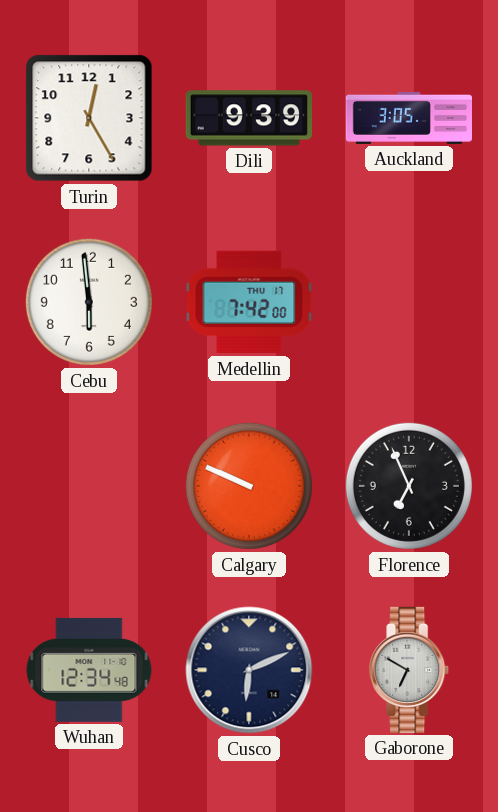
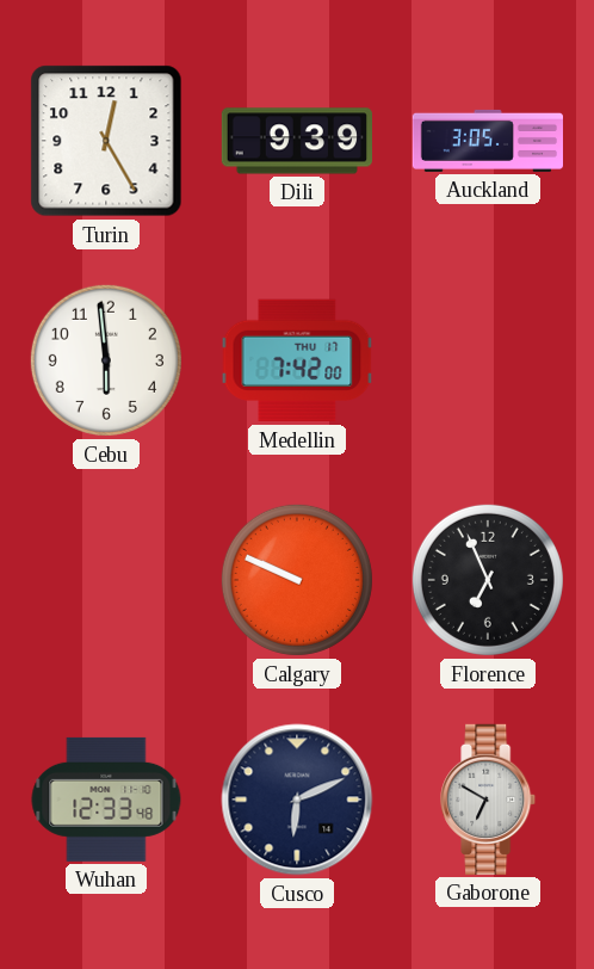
Wuhan: 12:34 -> 12:33 (106, 800)
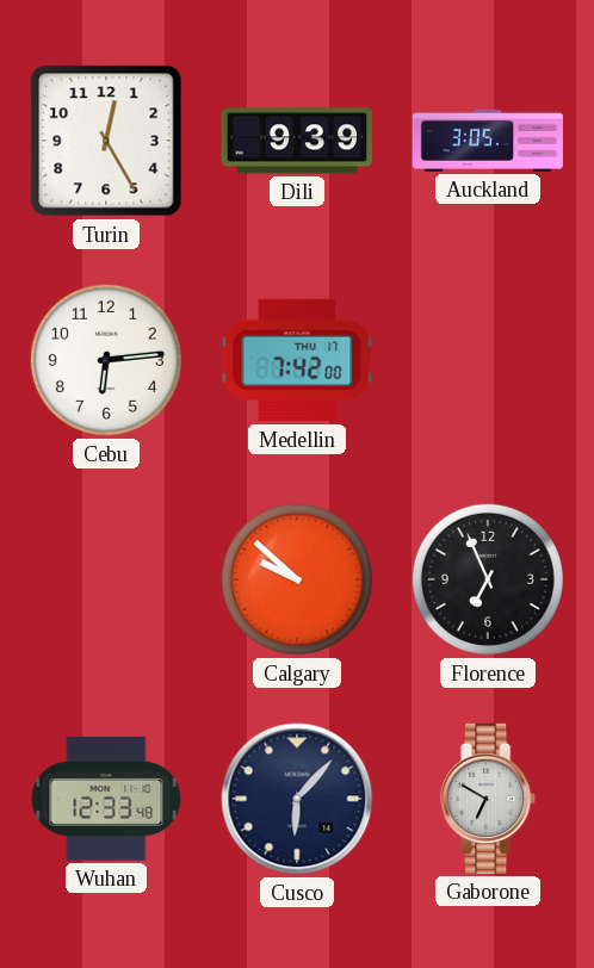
Cebu: 5:59 -> 6:14 (106, 360)
Calgary: 9:49 -> 9:52 (297, 579)
Cusco: 6:11 -> 6:07 (297, 799)
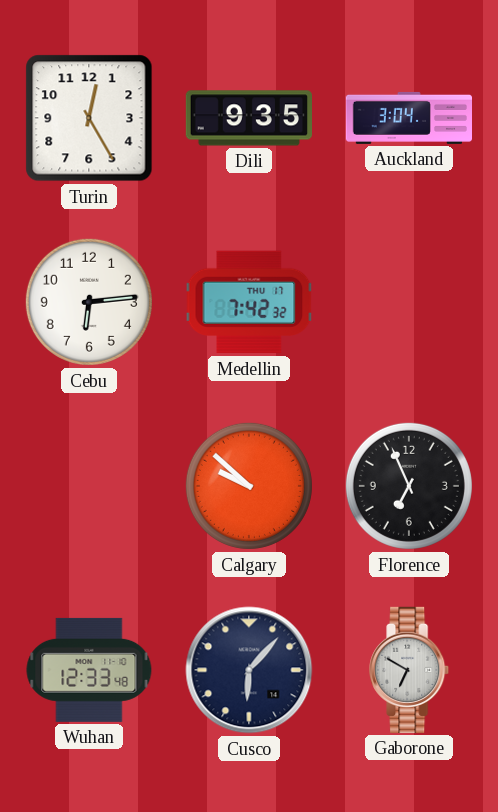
Dili: 9:39 -> 9:35 (248, 118)
Auckland: 3:05 -> 3:04 (408, 118)
Medellin: 7:42:00 -> 7:42:32 (249, 302)
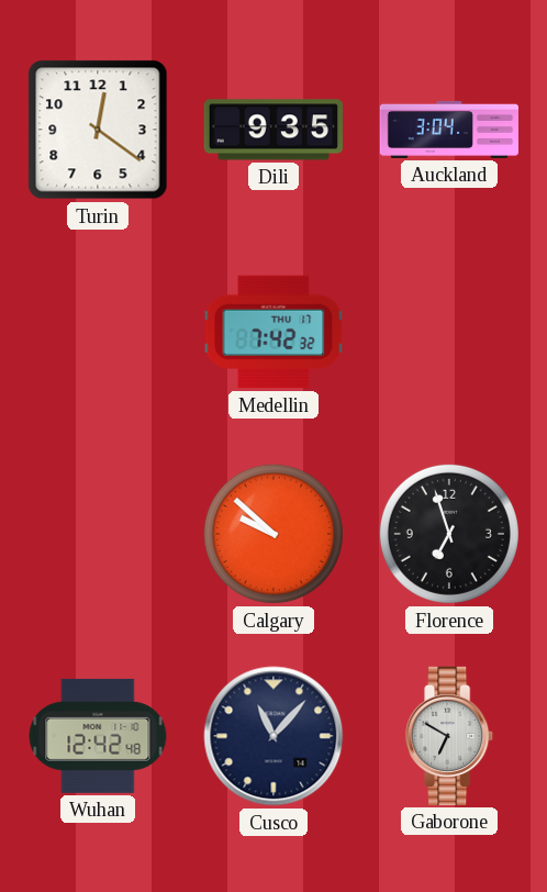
Turin: 12:25 -> 12:21 (98, 130)
Cebu: 6:14 -> none (89, 302)
Florence: 6:56 -> 6:57 (449, 534)
Wuhan: 12:33 -> 12:42 (98, 736)
Cusco: 6:07 -> 11:07 (273, 736)
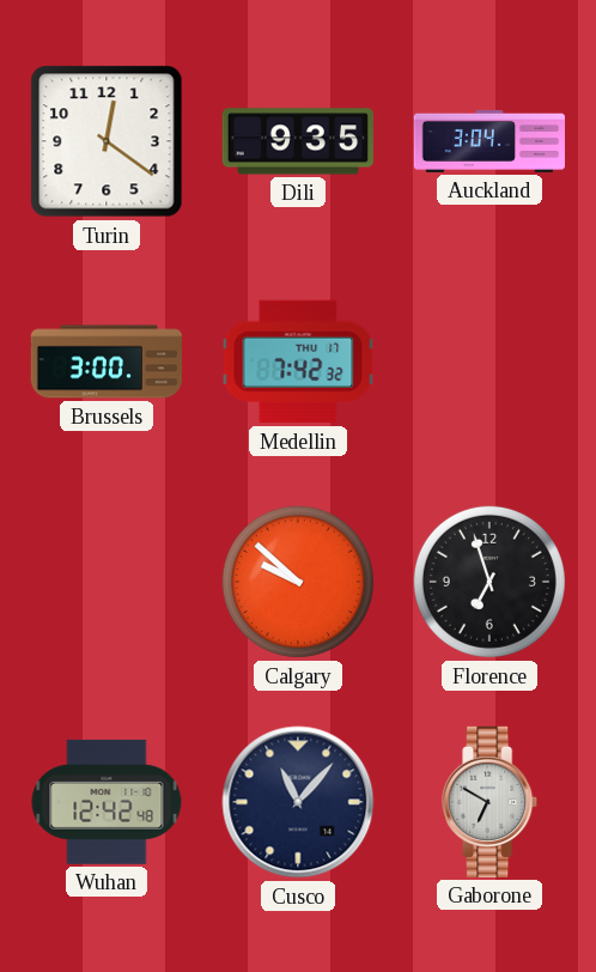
Brussels: none -> 3:00 (105, 362)
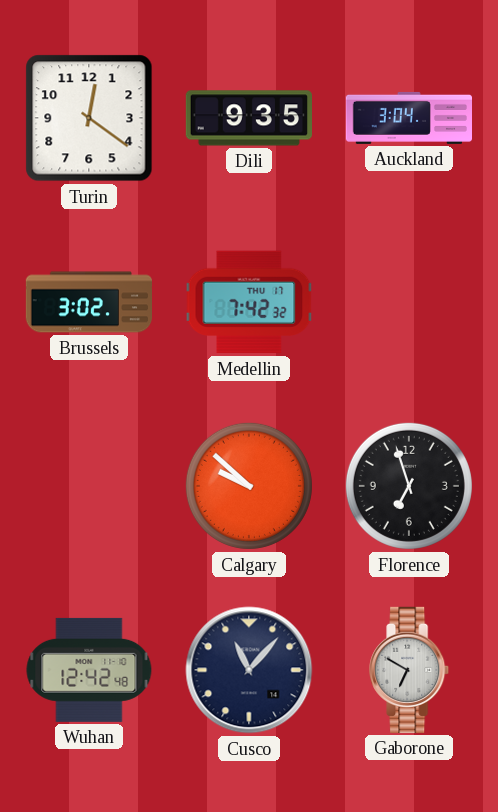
Brussels: 3:00 -> 3:02 (88, 302)
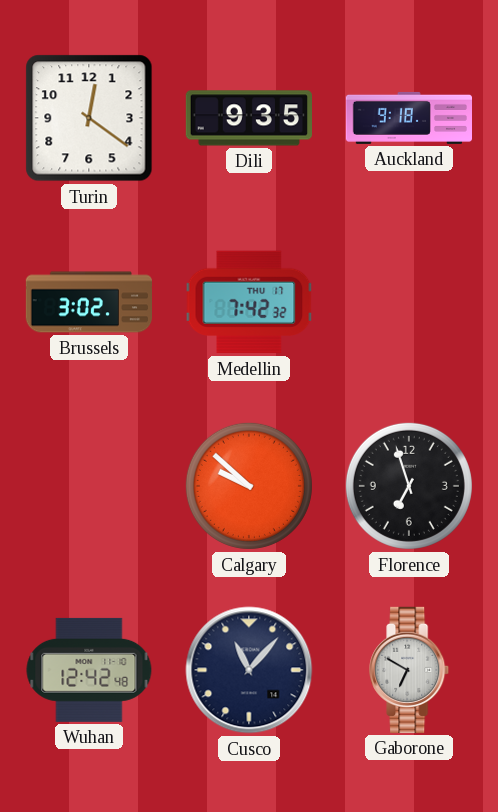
Auckland: 3:04 -> 9:18 (408, 118)
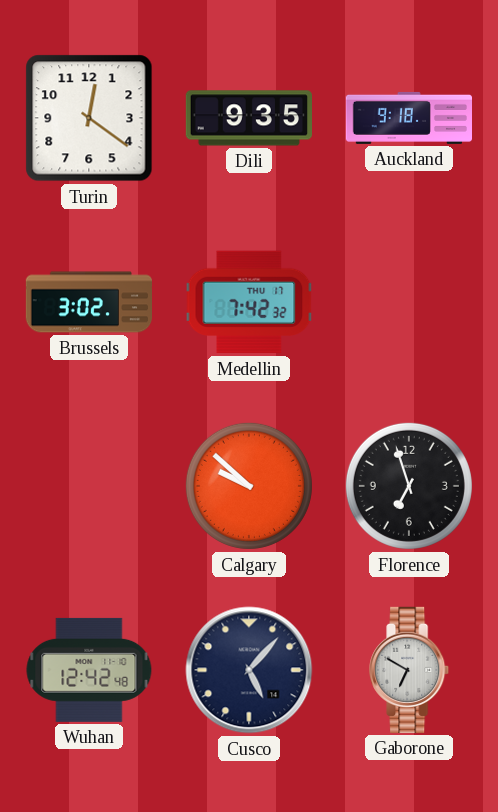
Cusco: 11:07 -> 5:07 (249, 670)
